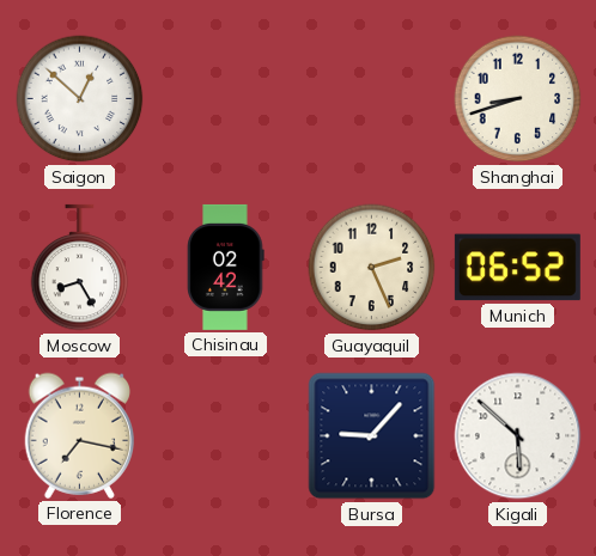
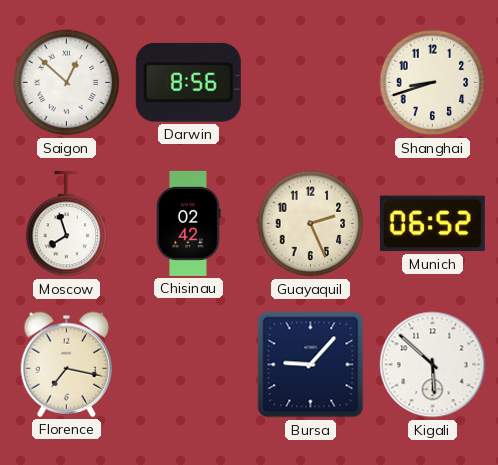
Darwin: none -> 8:56 (188, 82)
Moscow: 8:25 -> 7:57 (67, 224)
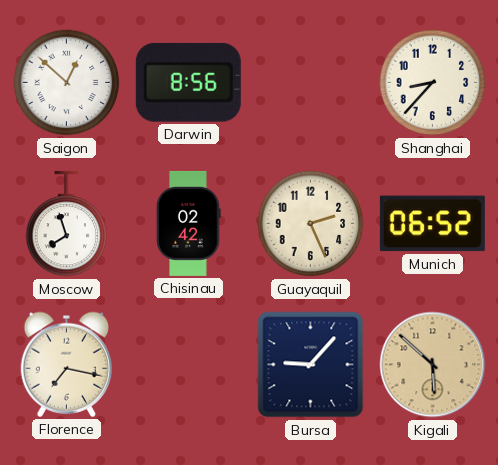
Shanghai: 8:42 -> 8:37 (433, 83)
Kigali dial: white -> champagne (433, 365)
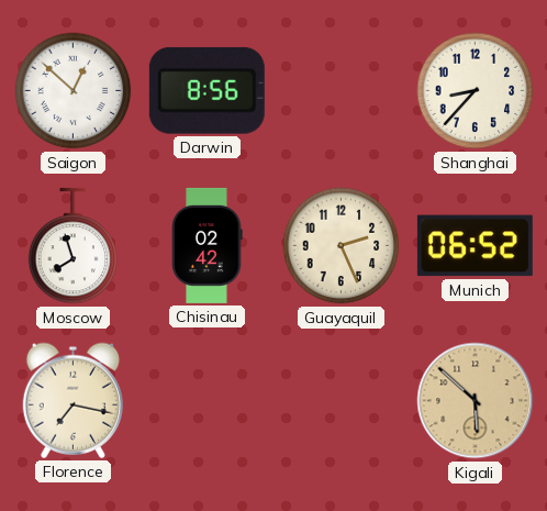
Bursa: 9:07 -> none (311, 365)
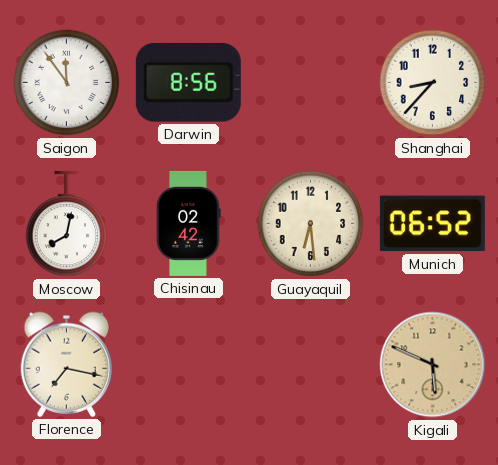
Saigon: 12:52 -> 11:54 (67, 83)
Moscow: 7:57 -> 8:02 (67, 224)
Guayaquil: 2:26 -> 6:29 (311, 224)
Kigali: 5:52 -> 5:49 (433, 365)
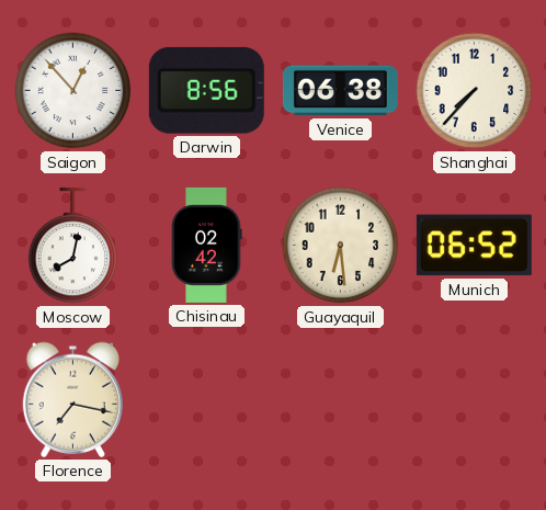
Saigon: 11:54 -> 12:53 (73, 91)
Venice: none -> 06:38 (340, 91)
Shanghai: 8:37 -> 7:37 (475, 91)
Kigali: 5:49 -> none (433, 365)
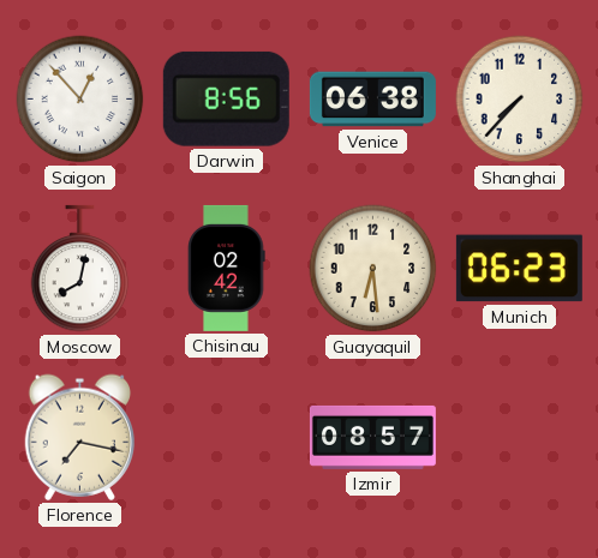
Munich: 06:52 -> 06:23 (519, 269)
Izmir: none -> 08:57 (372, 437)
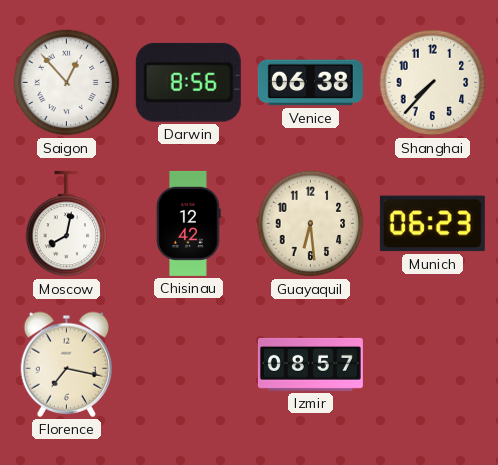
Chisinau: 02:42 -> 12:42 (189, 223)
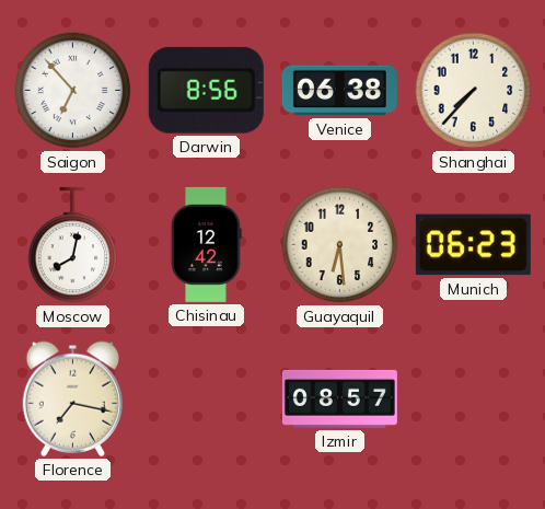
Saigon: 12:53 -> 6:53 (73, 91)
